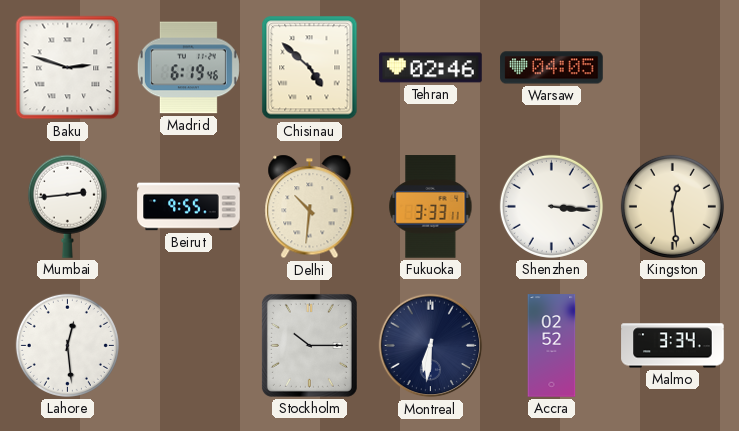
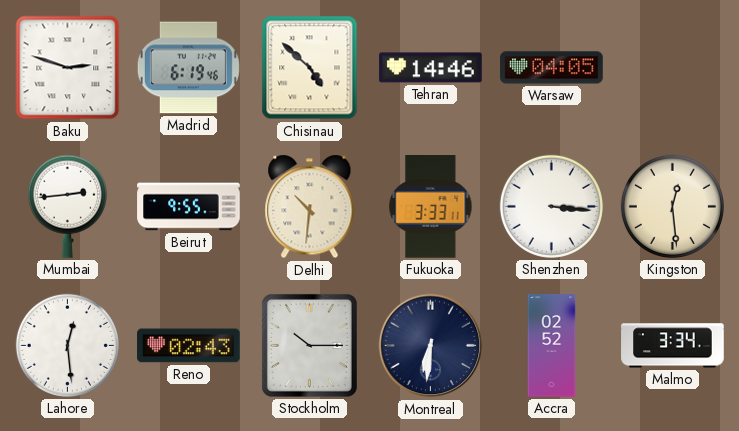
Tehran: 02:46 -> 14:46 (431, 68)
Reno: none -> 02:43 (189, 346)
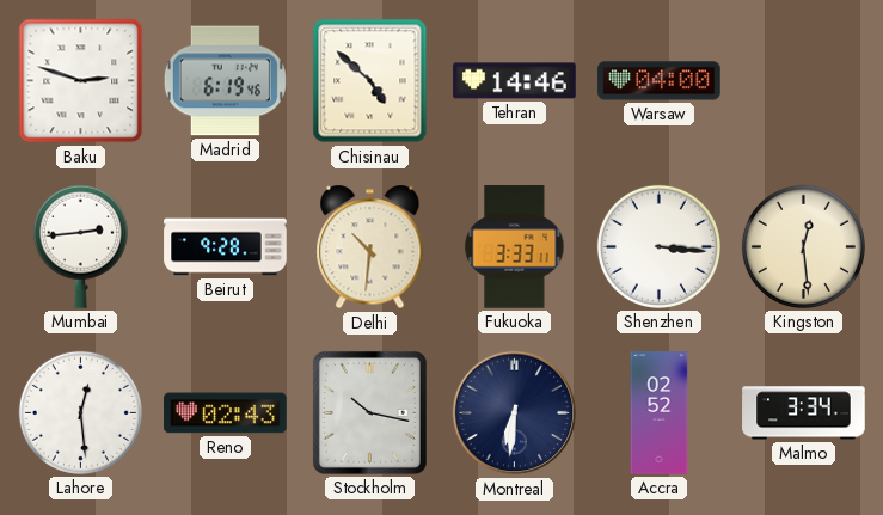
Warsaw: 04:05 -> 04:00 (660, 81)
Beirut: 9:55 -> 9:28 (226, 247)
Stockholm: 10:15 -> 10:17 (369, 412)
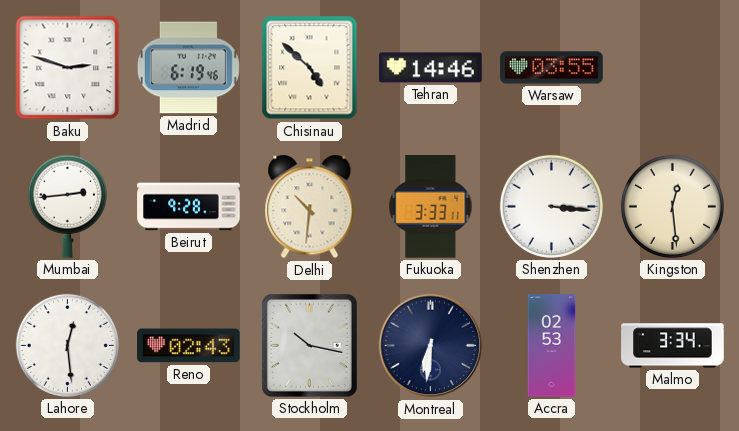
Warsaw: 04:00 -> 03:55 (552, 68)
Accra: 02:52 -> 02:53 (552, 346)
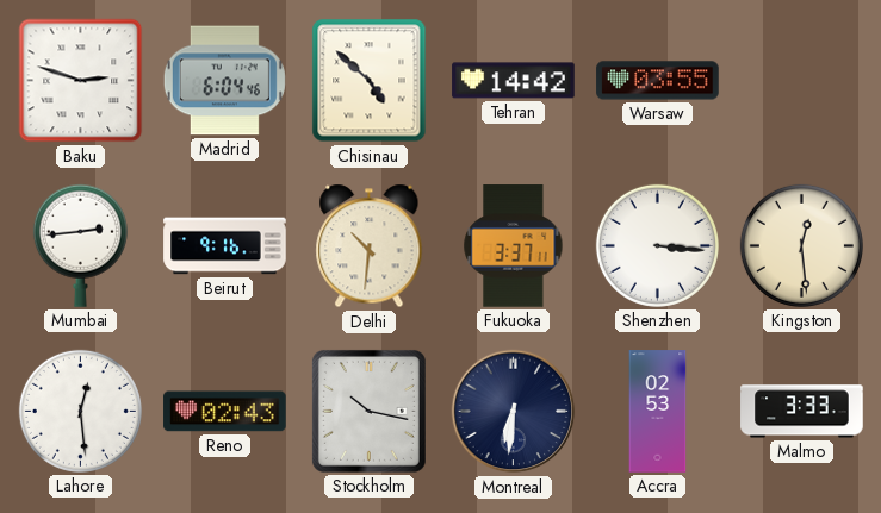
Madrid: 6:19 -> 6:04 (224, 81)
Tehran: 14:46 -> 14:42 (514, 81)
Beirut: 9:28 -> 9:16 (225, 246)
Fukuoka: 3:33 -> 3:37 (514, 246)
Malmo: 3:34 -> 3:33 (802, 412)
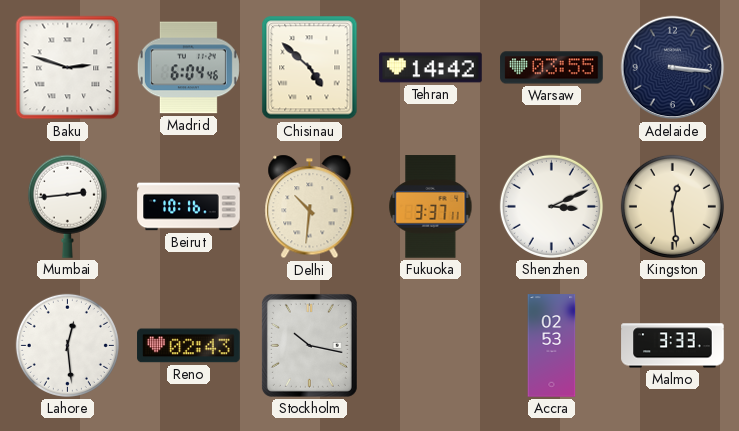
Adelaide: none -> 3:16 (673, 68)
Beirut: 9:16 -> 10:16 (189, 207)
Shenzhen: 3:16 -> 3:11 (551, 206)
Montreal: 6:31 -> none (514, 412)
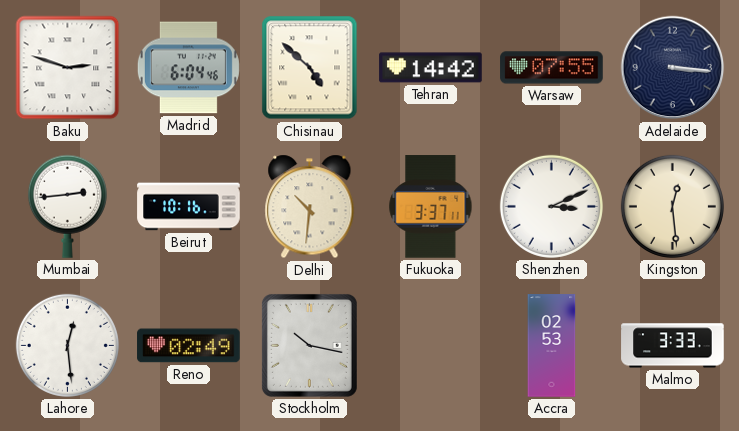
Warsaw: 03:55 -> 07:55 (552, 68)
Reno: 02:43 -> 02:49 (189, 346)
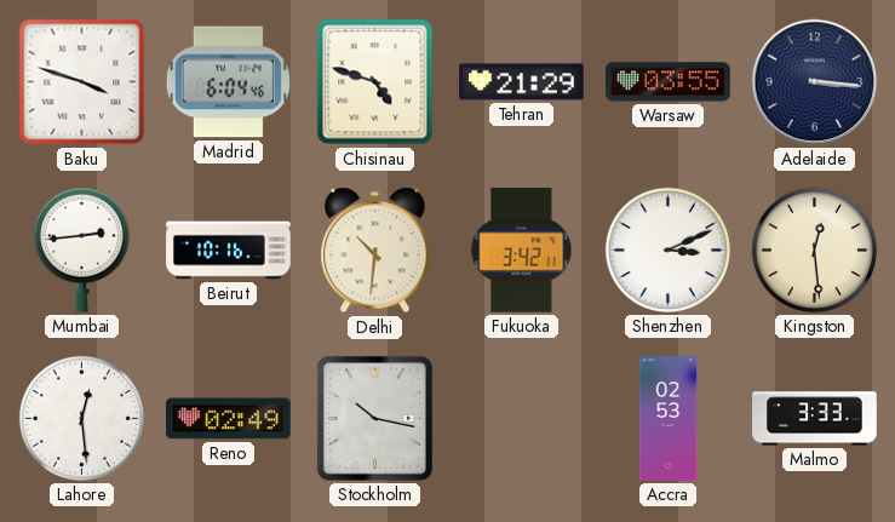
Baku: 2:48 -> 3:48 (82, 82)
Chisinau: 4:52 -> 4:48 (375, 82)
Tehran: 14:42 -> 21:29 (522, 82)
Warsaw: 07:55 -> 03:55 (669, 82)
Fukuoka: 3:37 -> 3:42 (522, 251)
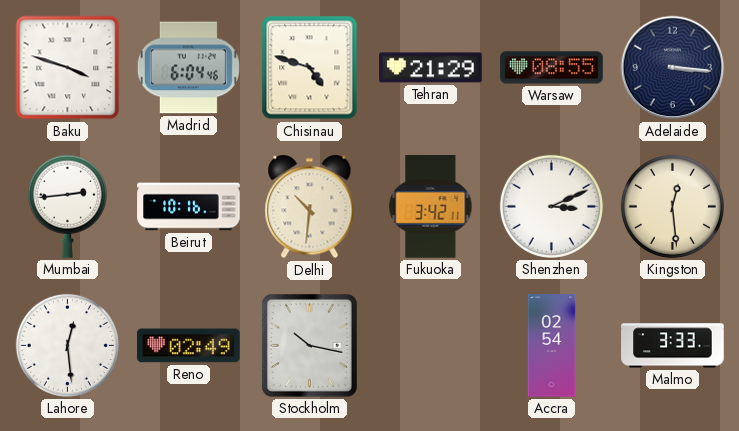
Warsaw: 03:55 -> 08:55 (552, 68)
Accra: 02:53 -> 02:54 (552, 346)
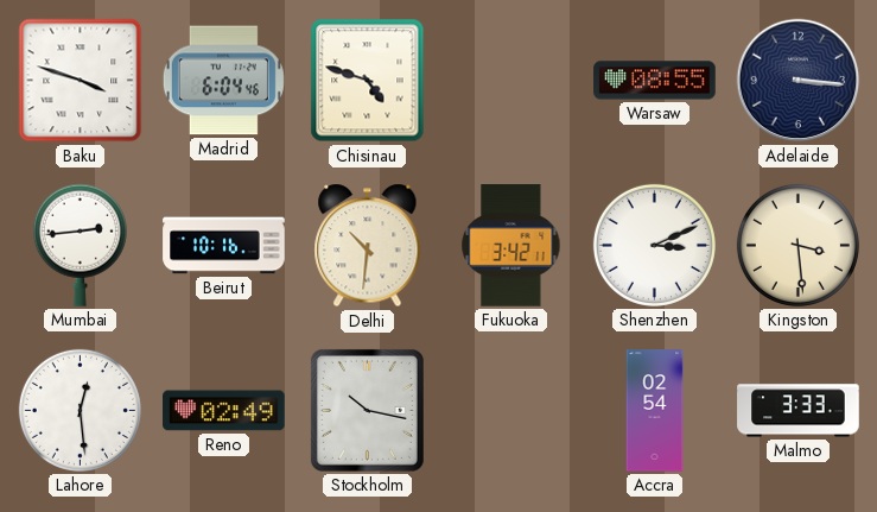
Tehran: 21:29 -> none (431, 68)
Kingston: 12:29 -> 3:29 (797, 245)
